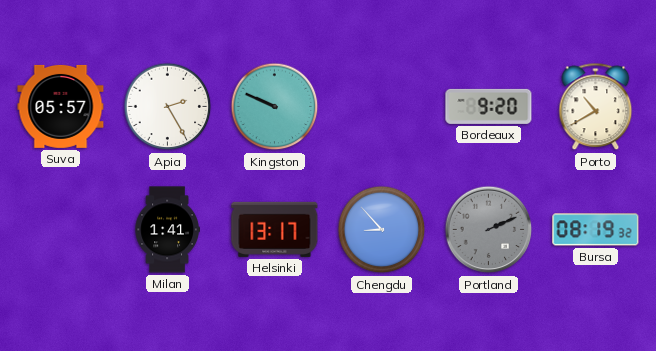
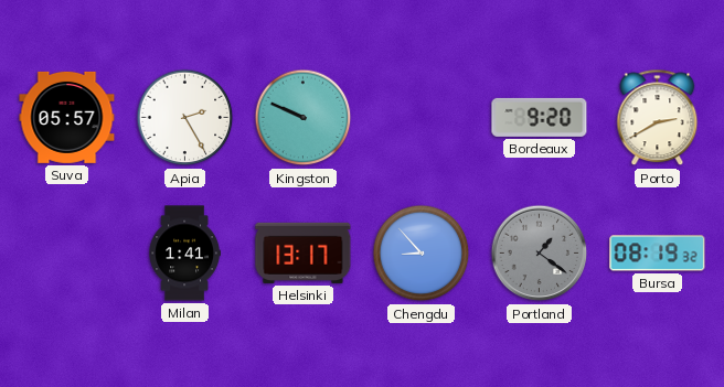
Porto: 10:40 -> 2:40 (658, 118)
Portland: 2:11 -> 1:21 (540, 254)
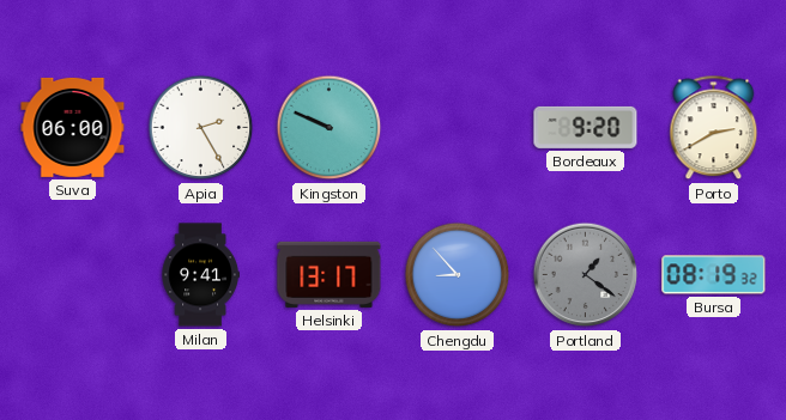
Suva: 05:57 -> 06:00 (73, 127)
Milan: 1:41 -> 9:41 (200, 275)
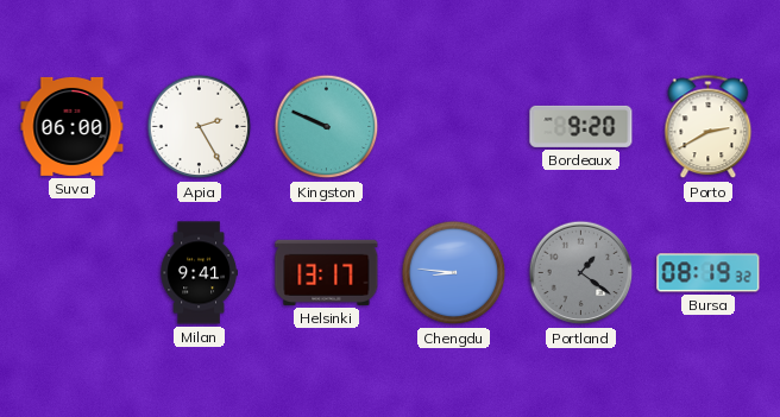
Chengdu: 8:53 -> 8:46 (454, 273)
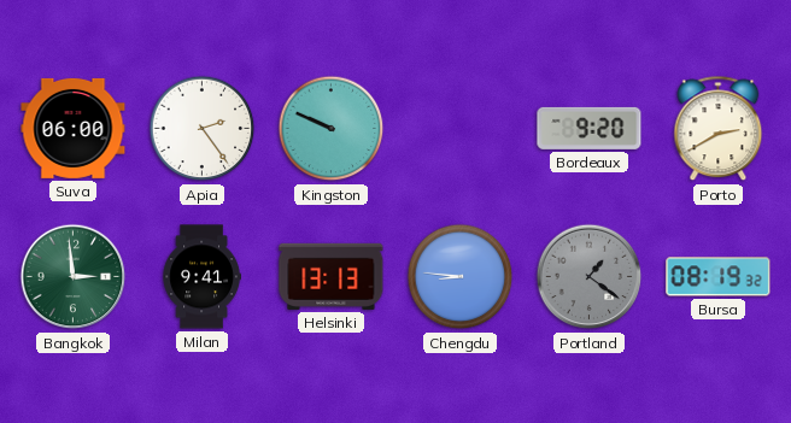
Apia: 2:25 -> 2:24 (203, 129)
Bangkok: none -> 2:59 (74, 277)
Helsinki: 13:17 -> 13:13 (332, 276)
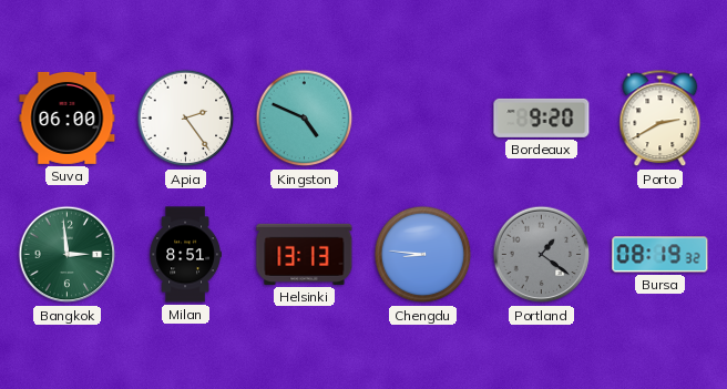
Kingston: 9:49 -> 4:49 (305, 119)
Milan: 9:41 -> 8:51 (185, 255)
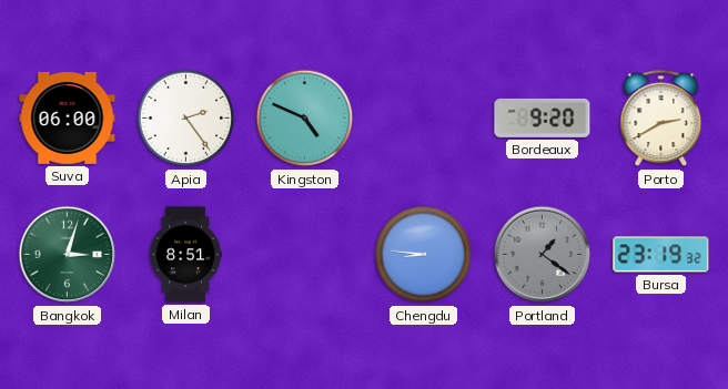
Bangkok: 2:59 -> 3:03 (68, 255)
Helsinki: 13:13 -> none (305, 254)
Bursa: 08:19 -> 23:19 (661, 255)
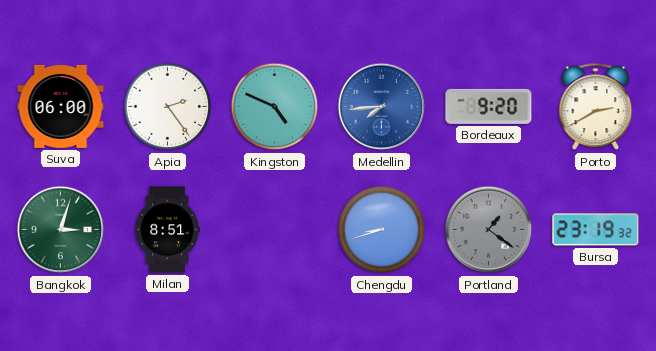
Medellin: none -> 7:44 (382, 107)
Chengdu: 8:46 -> 8:42 (382, 230)
